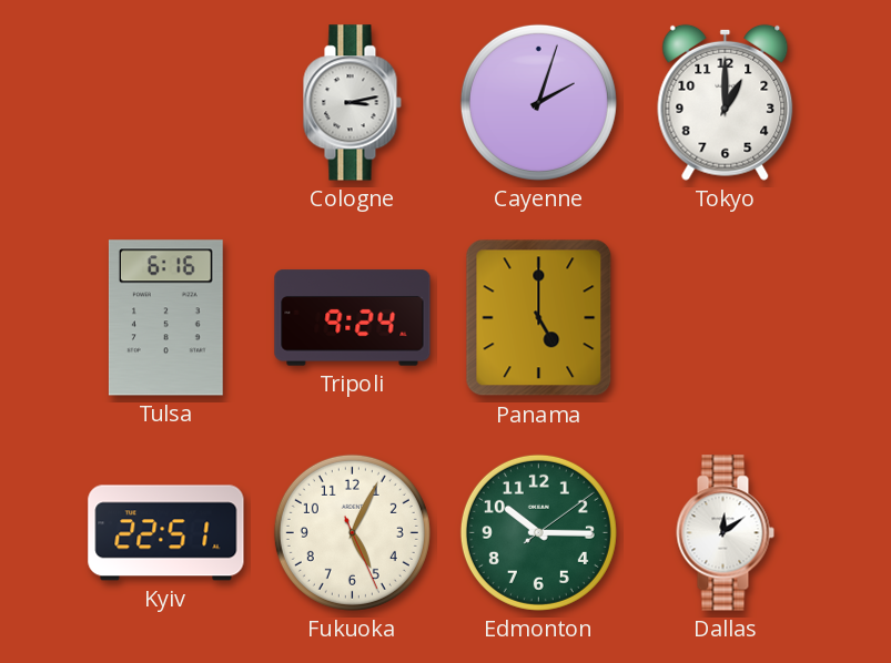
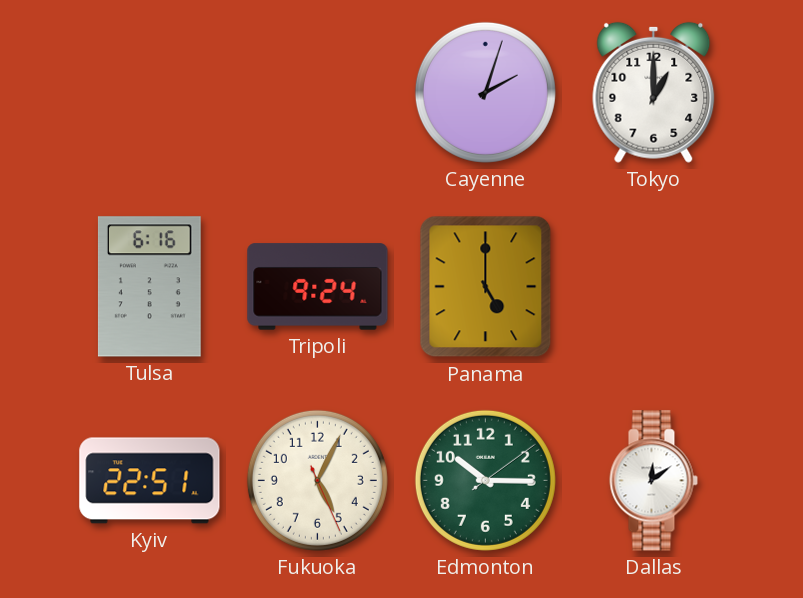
Cologne: 3:13 -> none (352, 103)
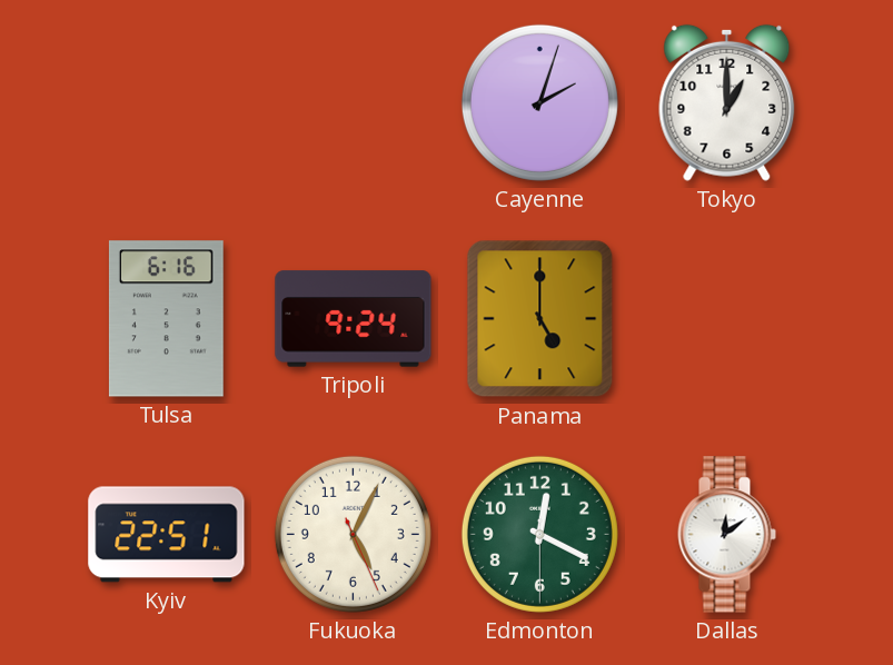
Edmonton: 10:15 -> 12:19 (539, 534)
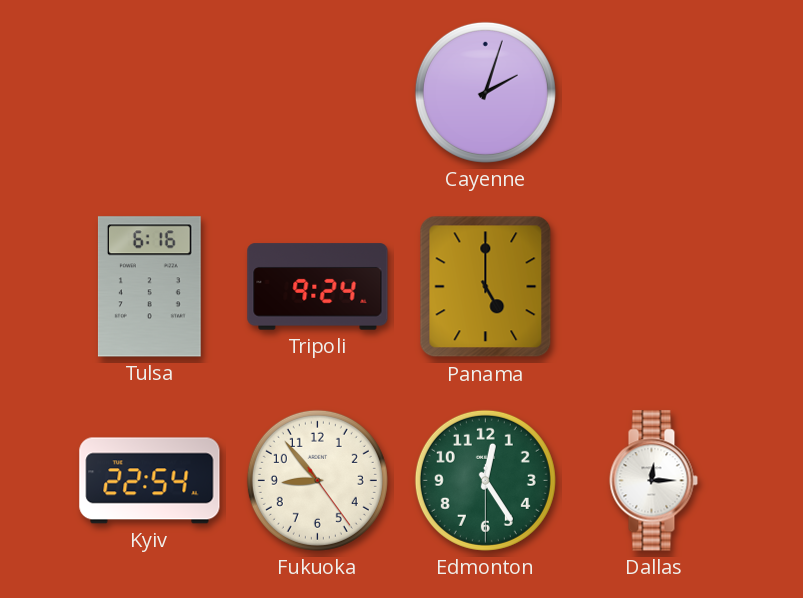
Tokyo: 1:00 -> none (727, 102)
Kyiv: 22:51 -> 22:54 (150, 481)
Fukuoka: 5:04 -> 8:53 (317, 480)
Edmonton: 12:19 -> 12:24 (485, 480)
Dallas: 12:09 -> 12:15 (653, 481)
